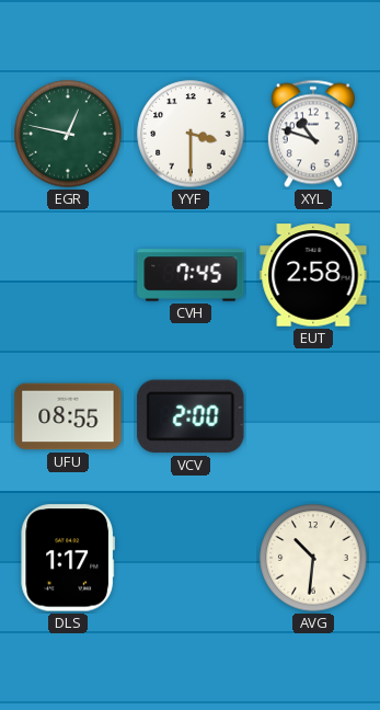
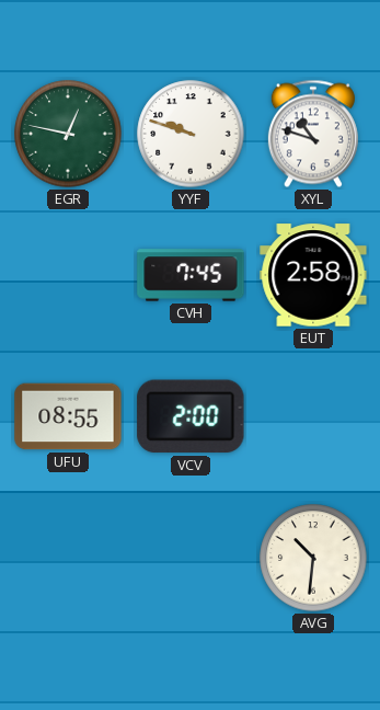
YYF: 3:30 -> 9:48 (191, 134)
DLS: 1:17 -> none (68, 558)
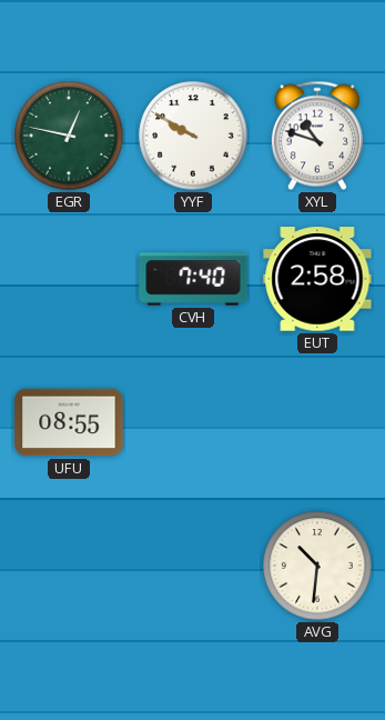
YYF: 9:48 -> 9:50 (193, 136)
CVH: 7:45 -> 7:40 (193, 279)
VCV: 2:00 -> none (191, 416)
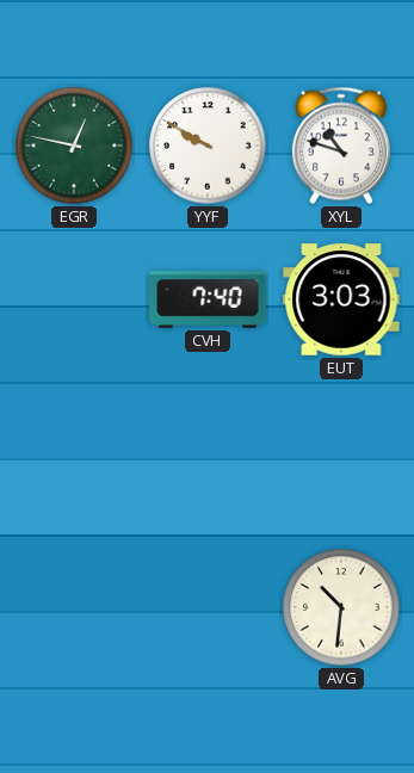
EUT: 2:58 -> 3:03 (341, 299)
UFU: 08:55 -> none (69, 422)
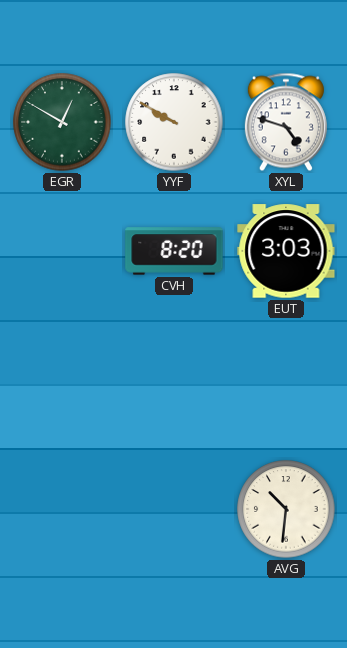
EGR: 12:47 -> 12:50 (62, 122)
XYL: 10:48 -> 4:48 (286, 122)
CVH: 7:40 -> 8:20 (174, 251)
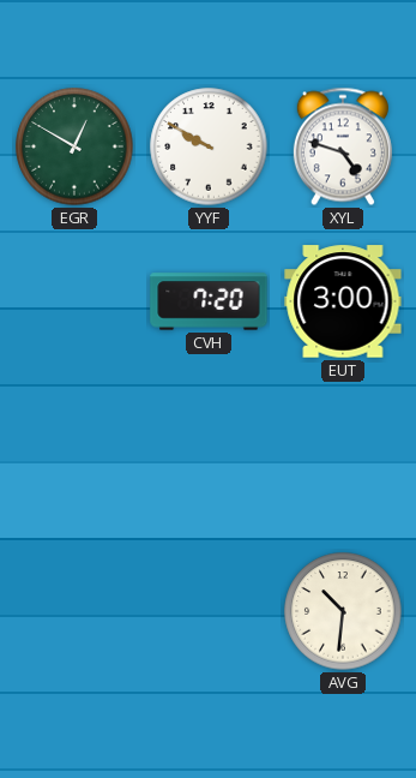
CVH: 8:20 -> 7:20 (209, 301)
EUT: 3:03 -> 3:00 (343, 301)
